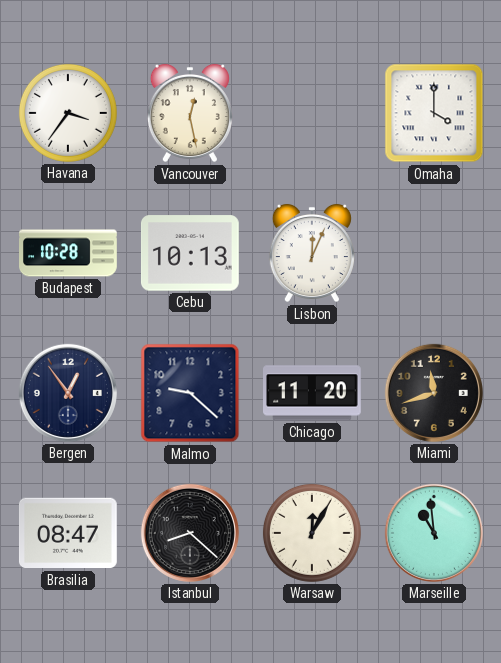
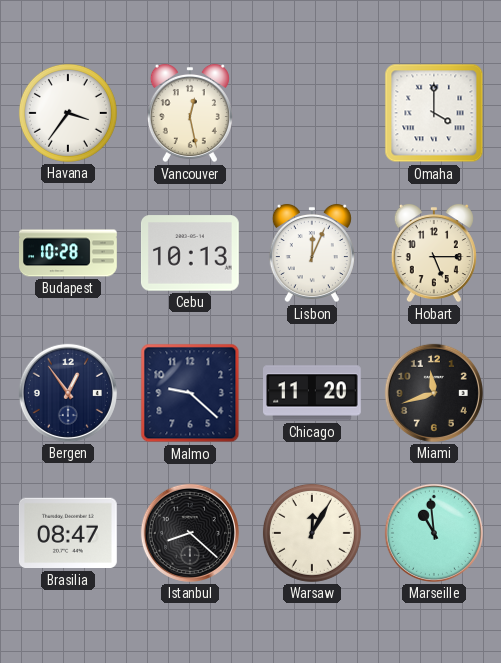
Hobart: none -> 5:15 (434, 253)
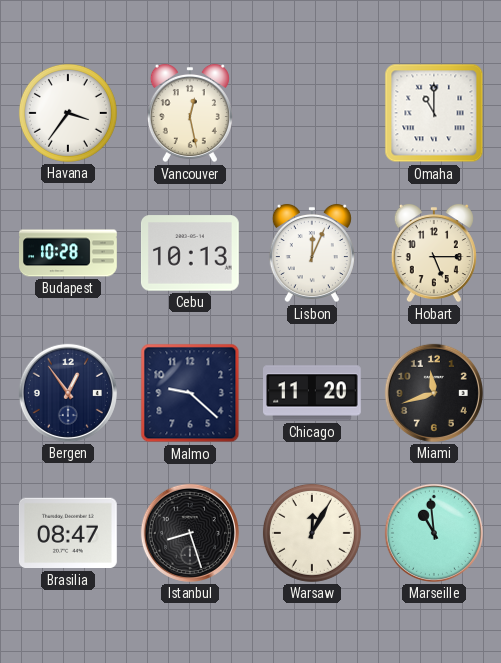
Omaha: 4:00 -> 11:00 (434, 113)
Istanbul: 8:22 -> 8:27 (190, 533)
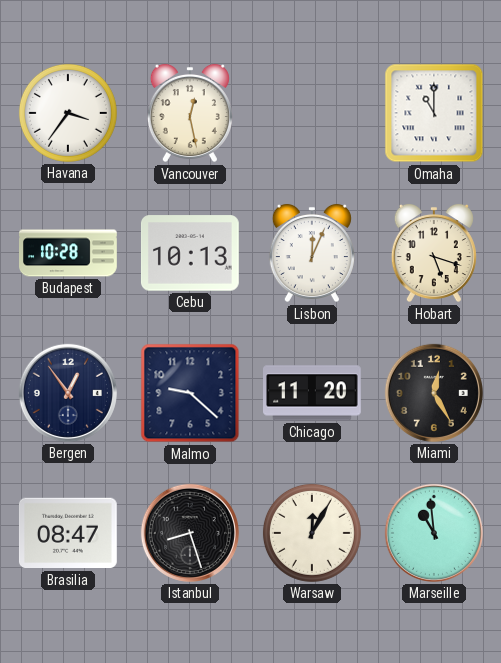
Hobart: 5:15 -> 5:18 (434, 253)
Miami: 11:42 -> 12:25 (434, 393)
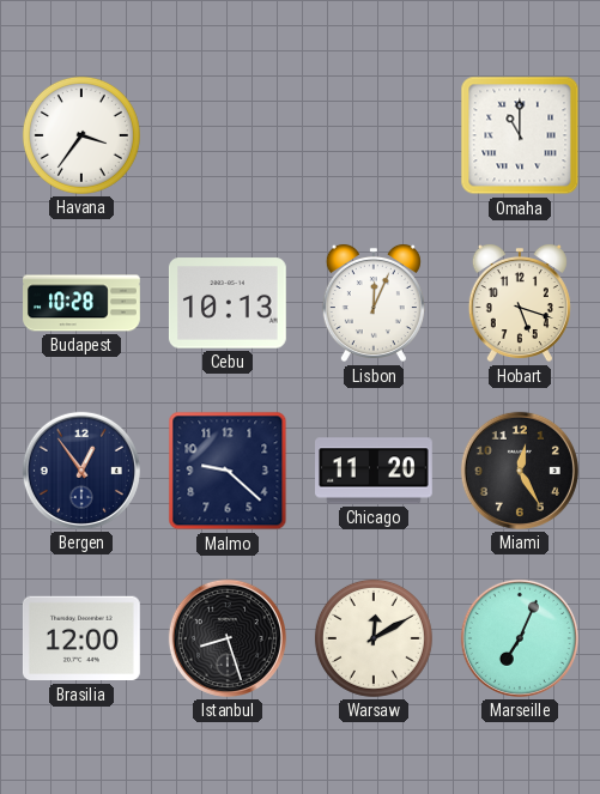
Vancouver: 12:28 -> none (190, 113)
Brasilia: 08:47 -> 12:00 (81, 638)
Warsaw: 12:05 -> 12:10 (374, 638)
Marseille: 10:59 -> 7:04 (520, 638)
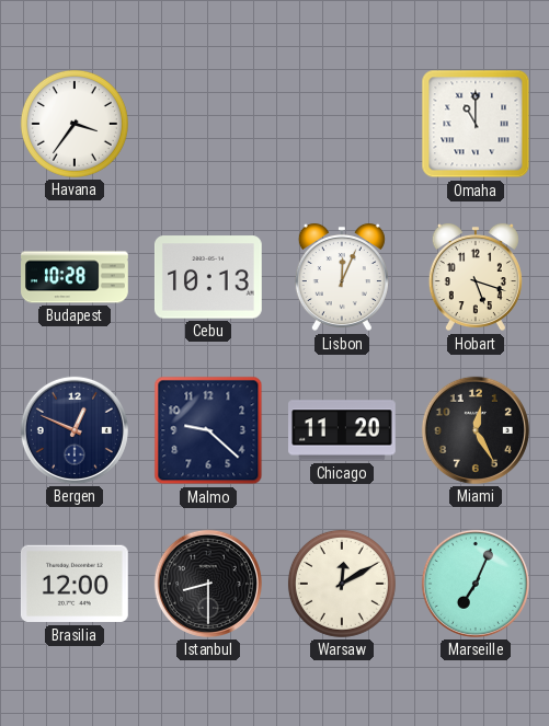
Bergen: 12:54 -> 12:49 (75, 430)
Istanbul: 8:27 -> 8:30 (208, 584)
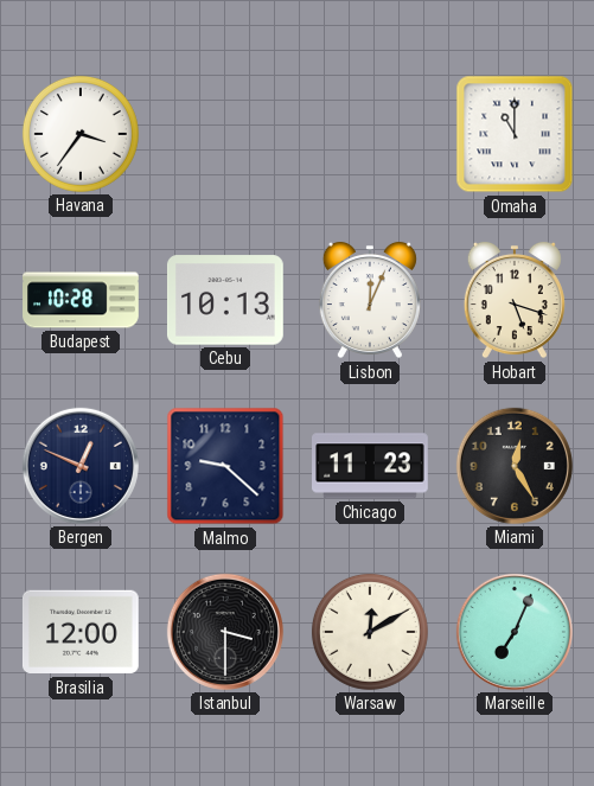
Chicago: 11:20 -> 11:23 (371, 466)
Istanbul: 8:30 -> 3:30 (225, 632)
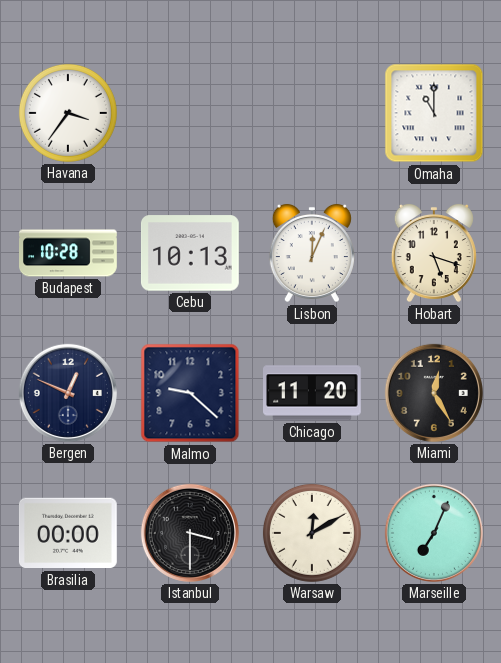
Chicago: 11:23 -> 11:20 (313, 393)
Brasilia: 12:00 -> 00:00 (68, 533)
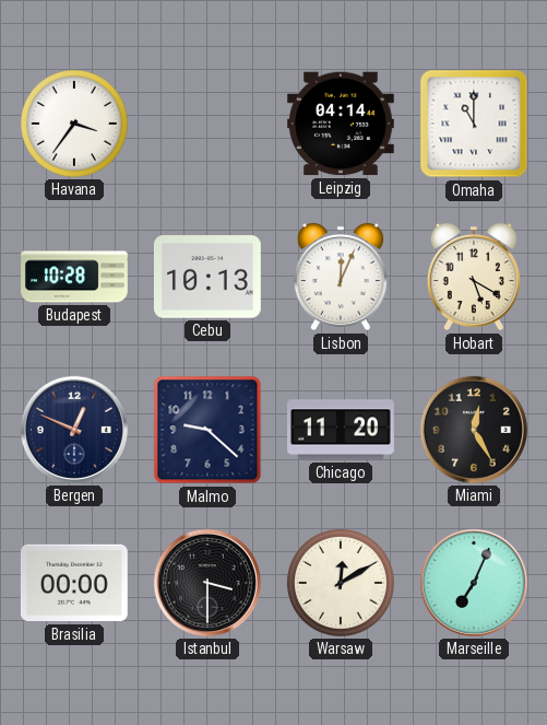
Leipzig: none -> 04:14 (342, 124)
Hobart: 5:18 -> 5:20 (474, 277)
